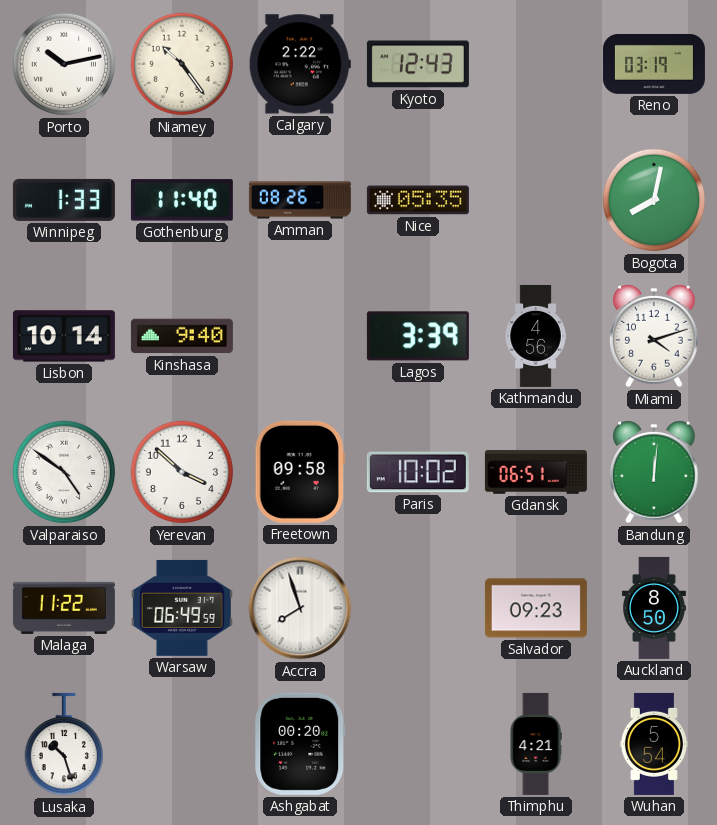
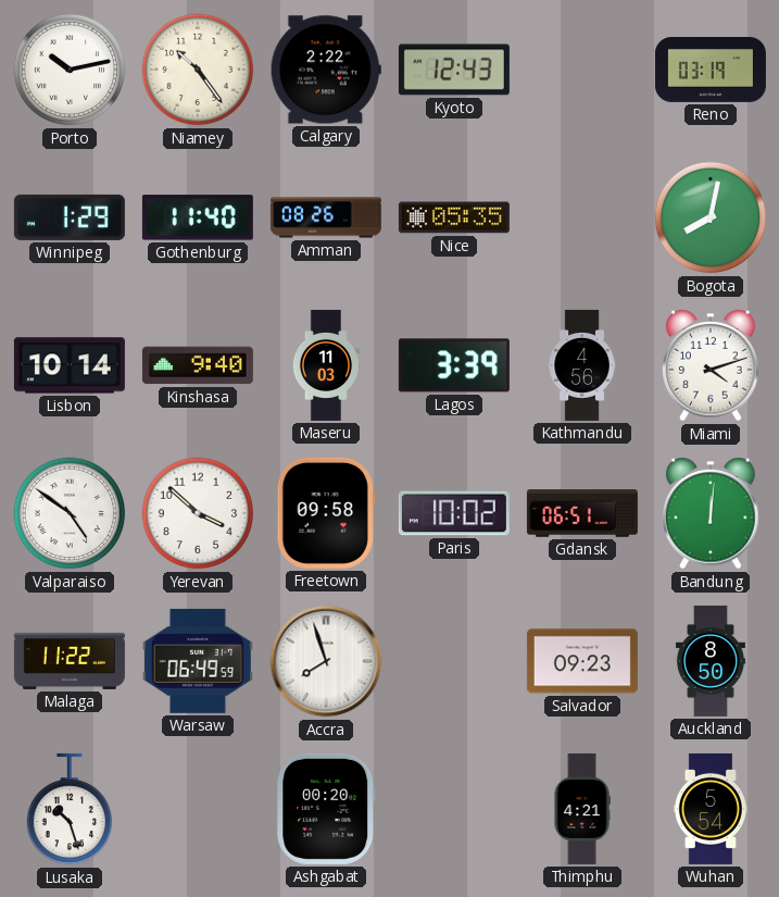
Winnipeg: 1:33 -> 1:29 (70, 217)
Maseru: none -> 11:03 (326, 365)
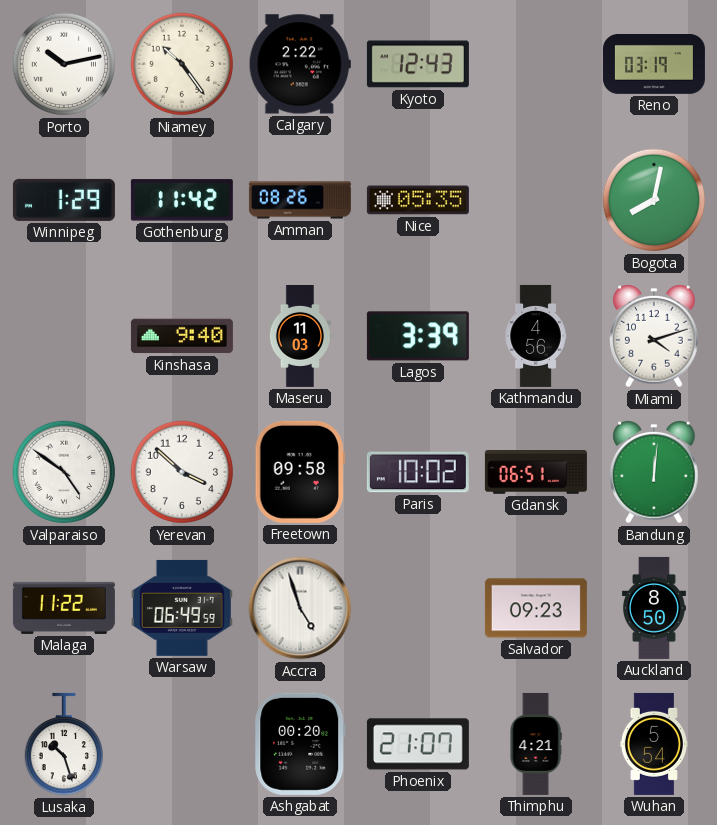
Gothenburg: 11:40 -> 11:42 (182, 200)
Lisbon: 10:14 -> none (70, 365)
Accra: 7:57 -> 4:57 (300, 608)
Phoenix: none -> 21:07 (418, 744)
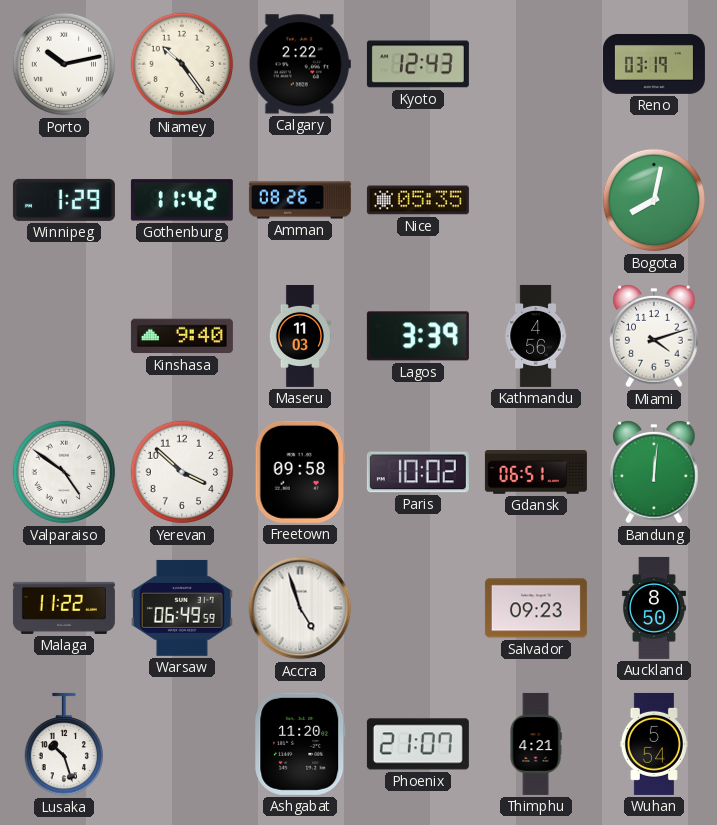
Ashgabat: 00:20 -> 11:20 (300, 744)
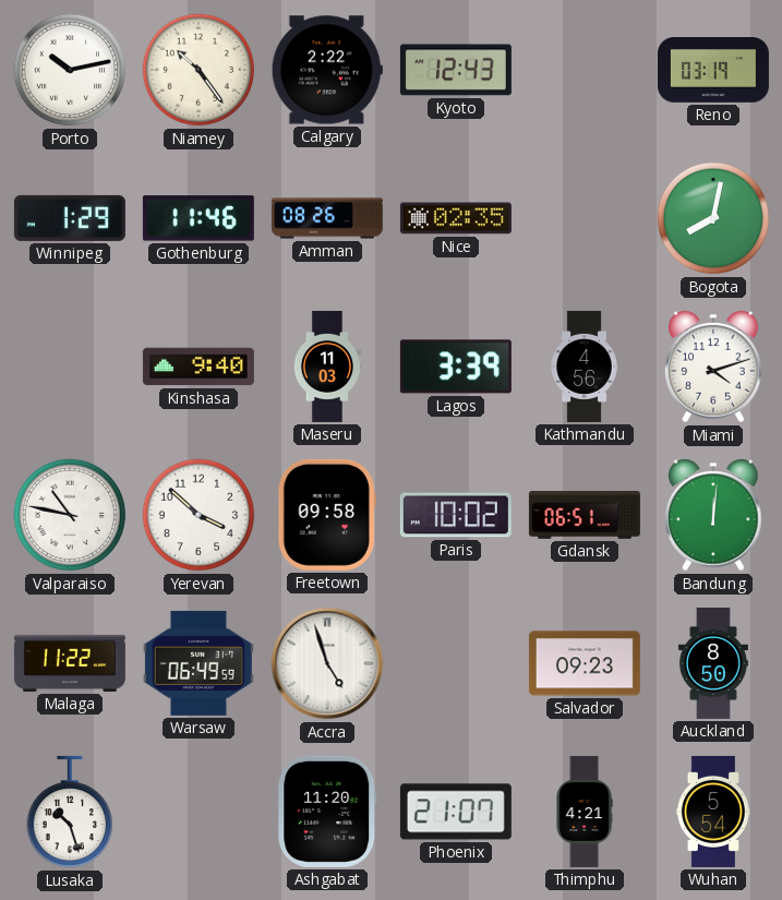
Gothenburg: 11:42 -> 11:46 (198, 218)
Nice: 05:35 -> 02:35 (456, 218)
Valparaiso: 4:51 -> 10:47 (70, 515)
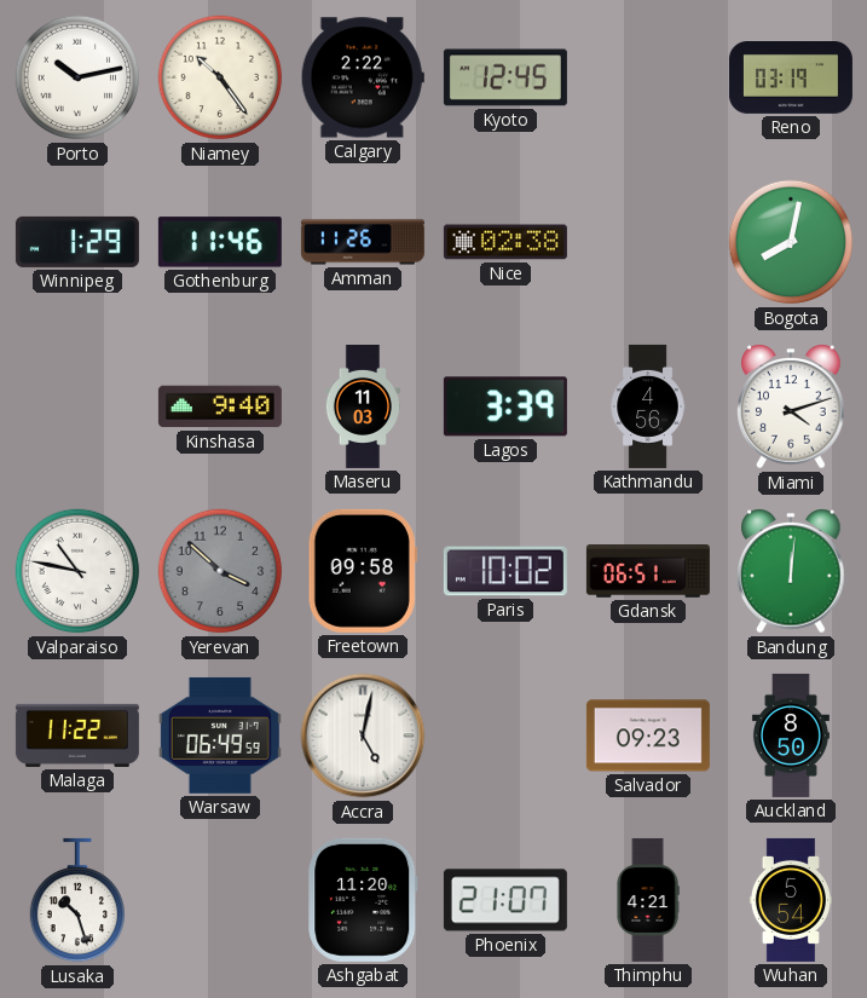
Kyoto: 12:43 -> 12:45 (505, 77)
Amman: 08:26 -> 11:26 (363, 242)
Nice: 02:35 -> 02:38 (505, 242)
Yerevan dial: white -> grey (220, 571)
Accra: 4:57 -> 5:02 (363, 735)
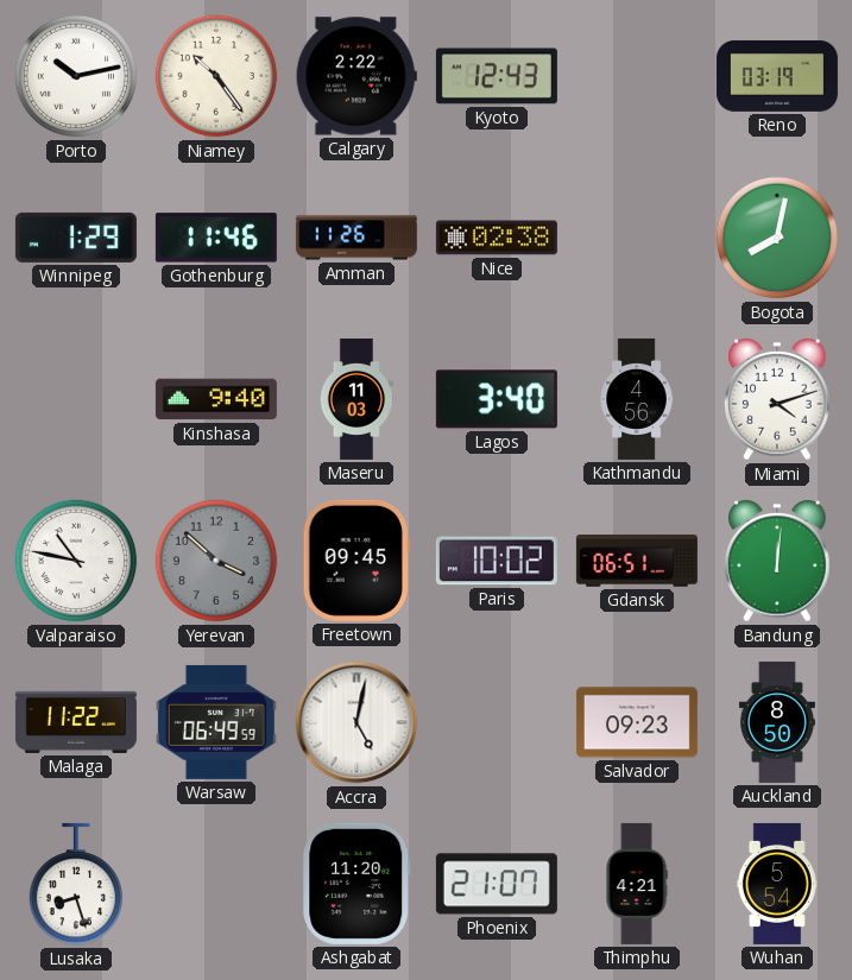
Kyoto: 12:45 -> 12:43 (497, 76)
Lagos: 3:39 -> 3:40 (497, 399)
Freetown: 09:58 -> 09:45 (356, 561)
Lusaka: 10:27 -> 8:27 (75, 884)
